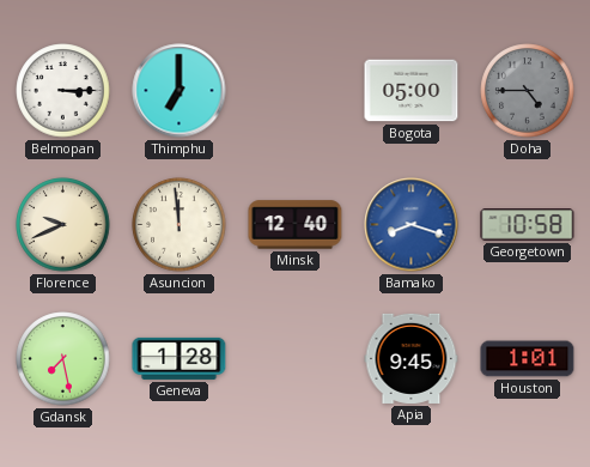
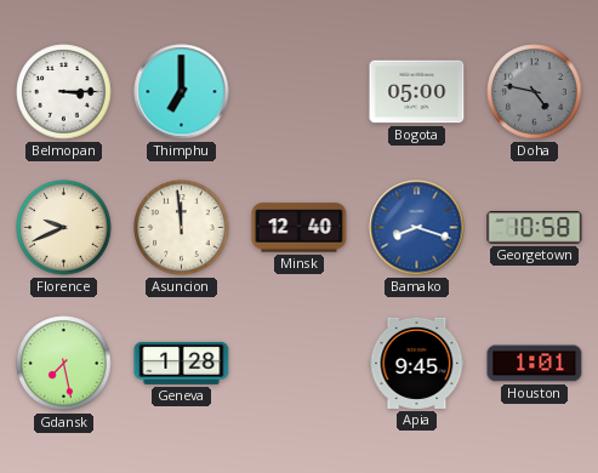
Doha: 4:45 -> 4:47 (535, 92)
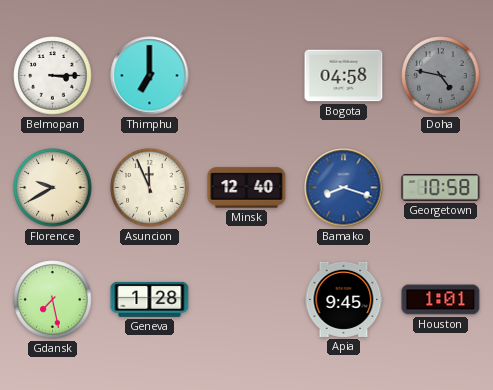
Bogota: 05:00 -> 04:58 (344, 76)
Florence: 9:41 -> 9:40 (53, 188)
Asuncion: 11:59 -> 11:56 (150, 188)
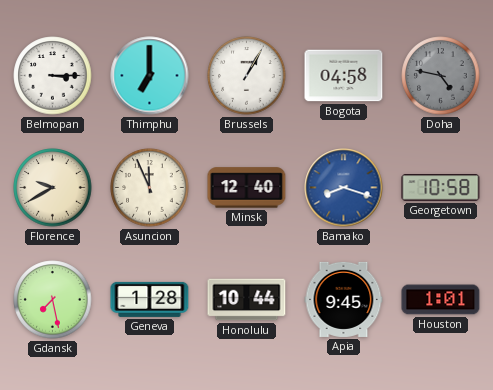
Brussels: none -> 1:05 (247, 76)
Honolulu: none -> 10:44 (247, 300)
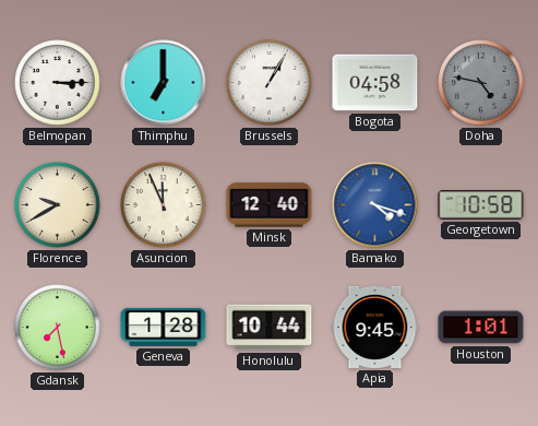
Bamako: 8:18 -> 4:18 (375, 205)
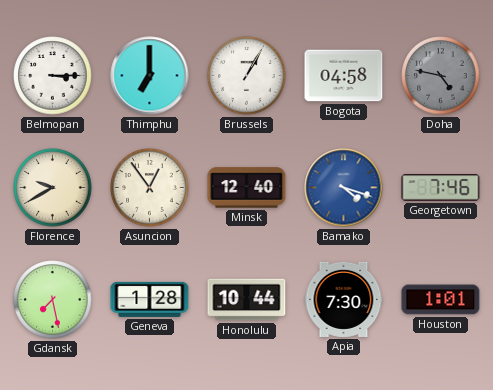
Asuncion: 11:56 -> 12:54 (150, 188)
Georgetown: 10:58 -> 7:46 (441, 188)
Apia: 9:45 -> 7:30 (344, 299)
